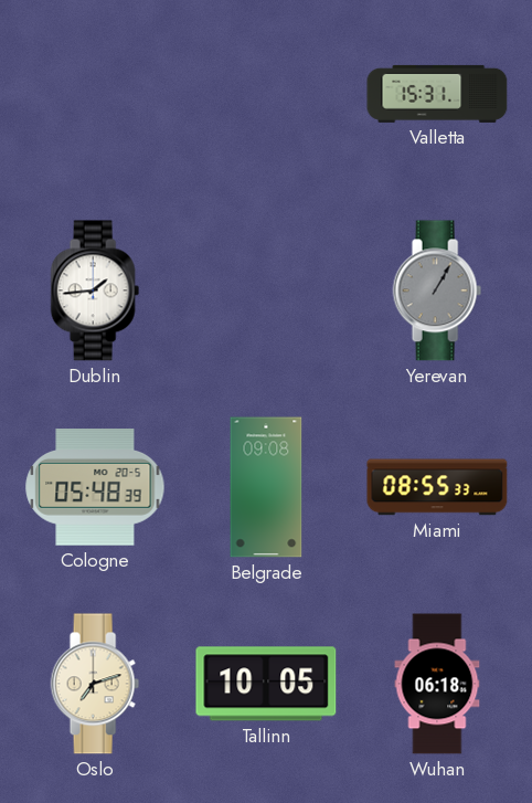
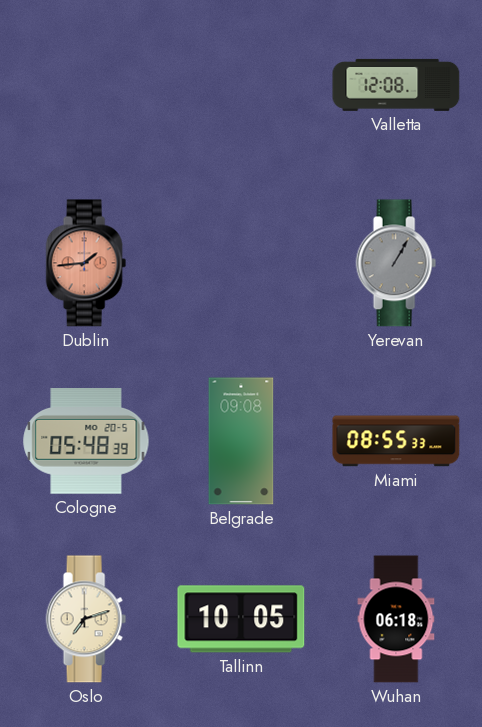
Valletta: 15:31 -> 12:08 (396, 85)
Dublin dial: white -> salmon (86, 263)
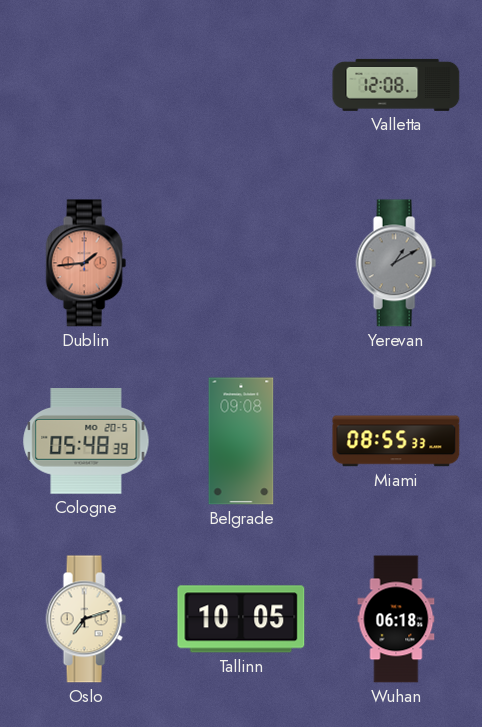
Yerevan: 1:05 -> 1:10 (396, 263)
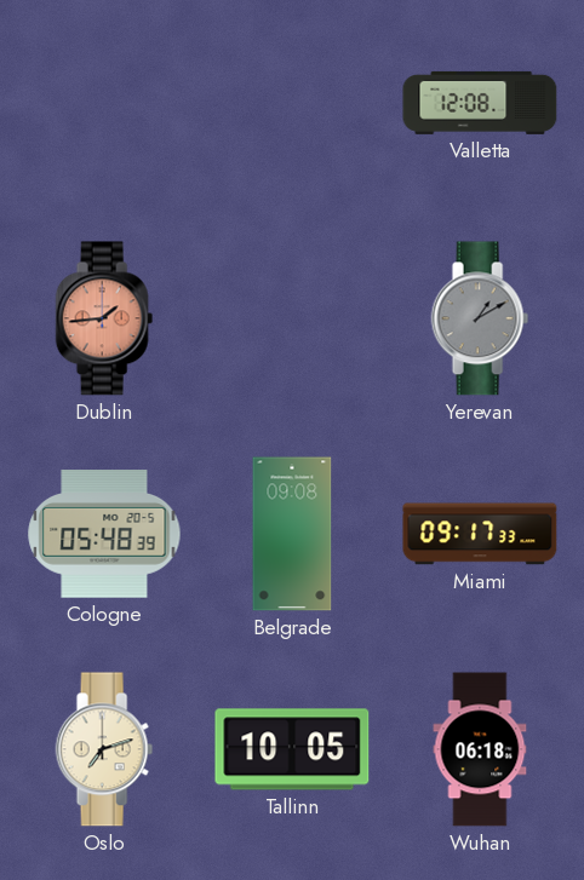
Miami: 08:55 -> 09:17 (480, 534)
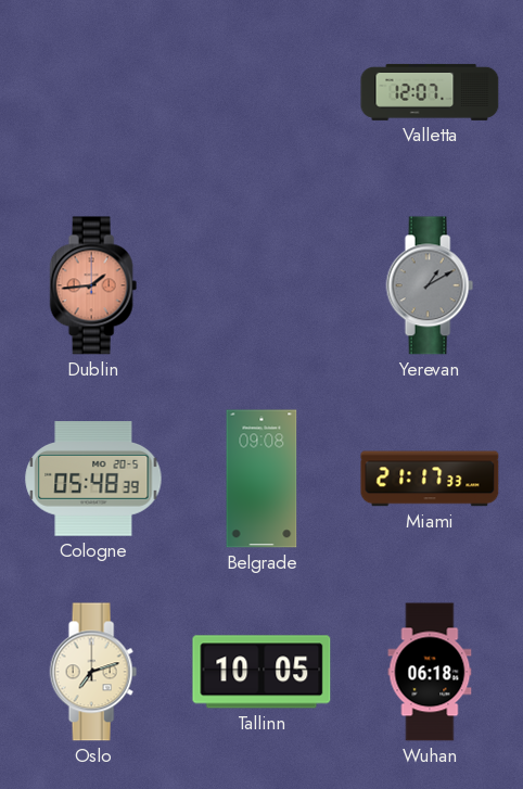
Valletta: 12:08 -> 12:07 (430, 92)
Miami: 09:17 -> 21:17 (430, 479)
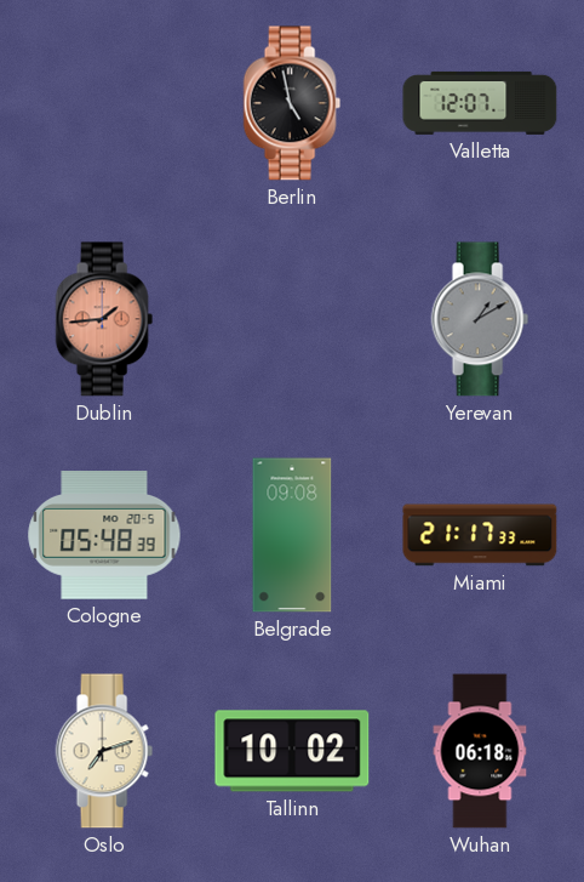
Berlin: none -> 4:58 (292, 103)
Tallinn: 10:05 -> 10:02 (292, 751)
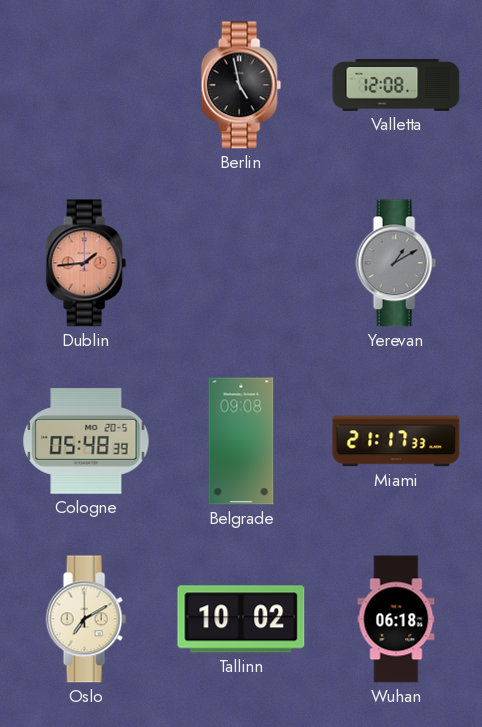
Valletta: 12:07 -> 12:08 (396, 85)
Oslo: 7:12 -> 7:10 (86, 619)
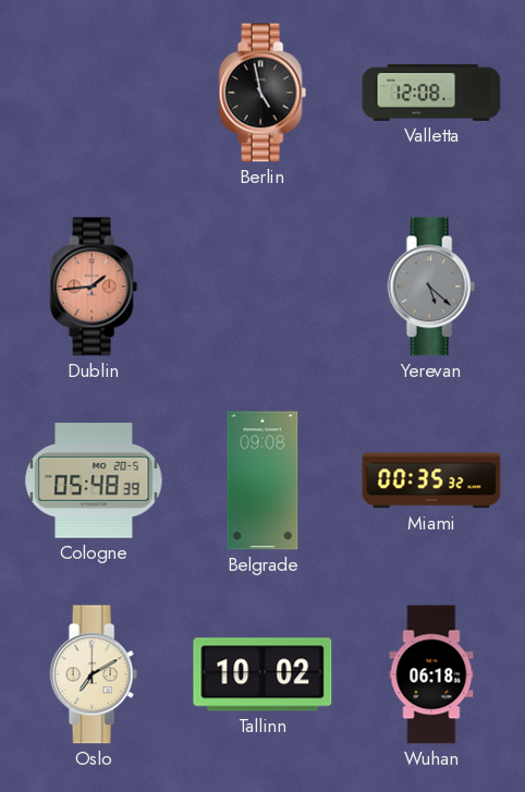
Yerevan: 1:10 -> 5:22 (431, 287)
Miami: 21:17 -> 00:35 (431, 480)
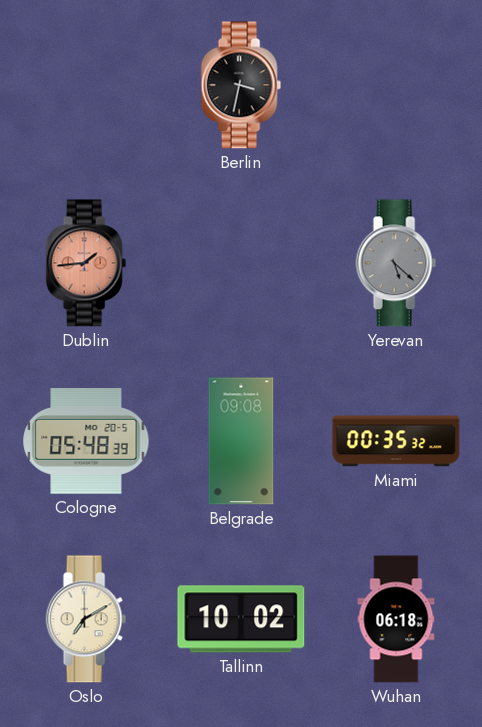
Berlin: 4:58 -> 3:32 (241, 85)
Valletta: 12:08 -> none (431, 93)
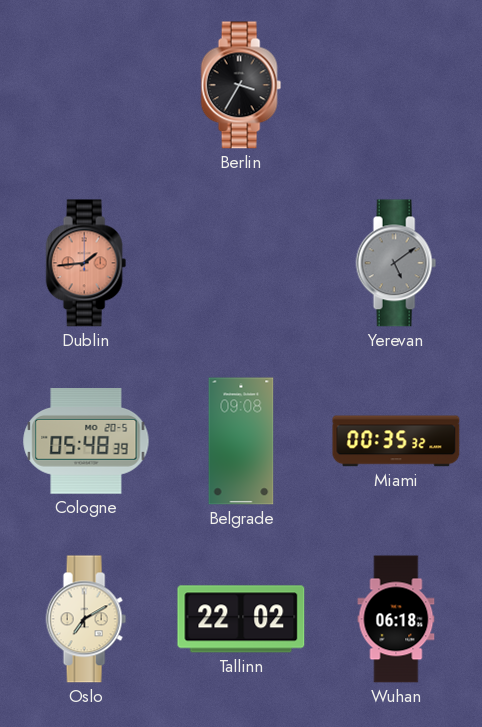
Berlin: 3:32 -> 3:35 (241, 85)
Yerevan: 5:22 -> 5:09 (396, 263)
Tallinn: 10:02 -> 22:02 (241, 619)
